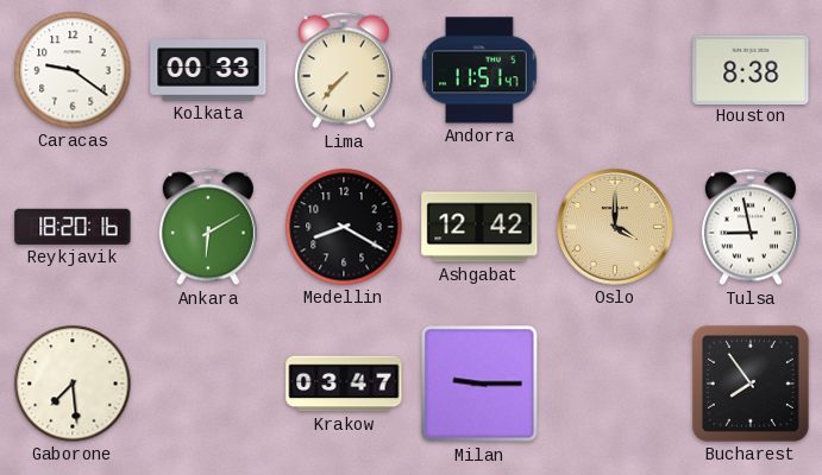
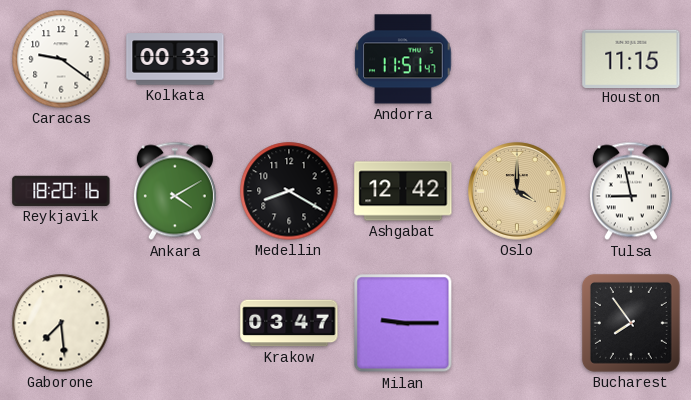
Lima: 7:37 -> none (344, 70)
Houston: 8:38 -> 11:15 (631, 58)
Ankara: 6:10 -> 4:10 (175, 191)
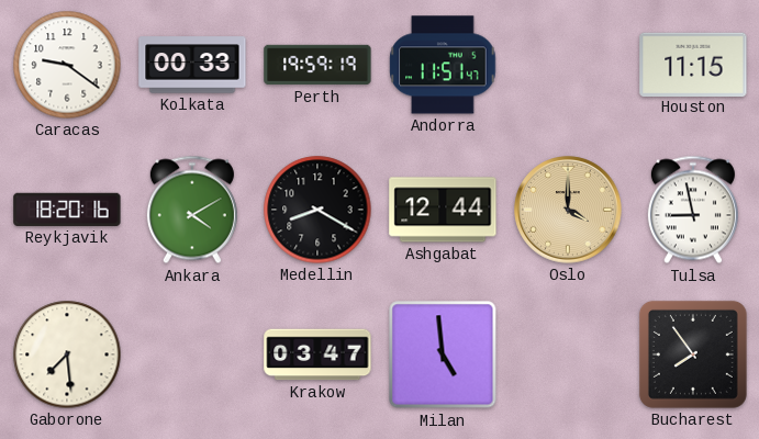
Perth: none -> 19:59 (317, 65)
Ashgabat: 12:42 -> 12:44 (443, 210)
Milan: 9:15 -> 4:59 (443, 354)
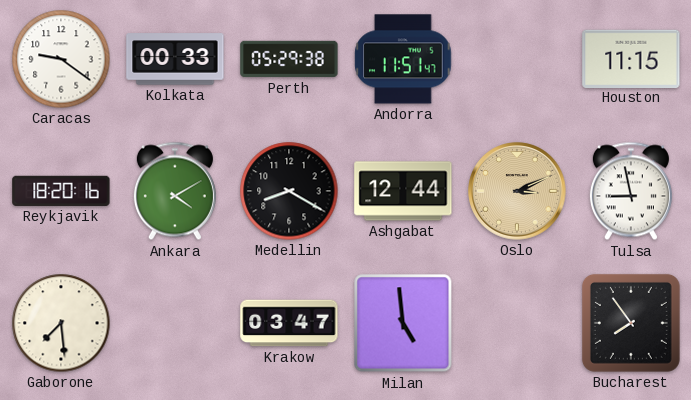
Perth: 19:59 -> 05:29 (289, 59)
Oslo: 4:00 -> 3:11 (517, 191)
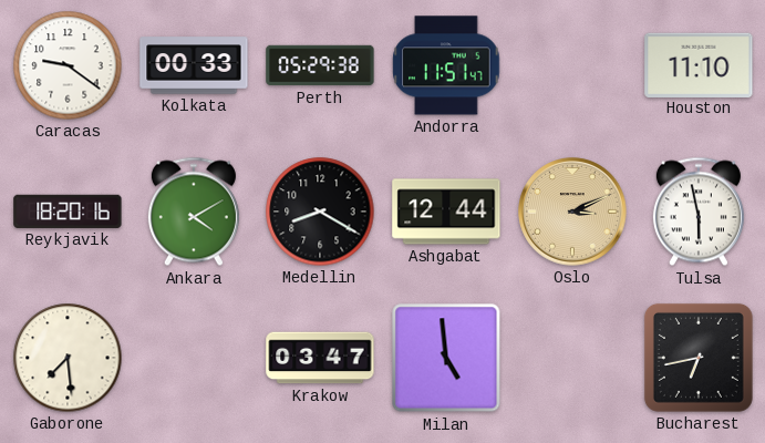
Houston: 11:15 -> 11:10 (699, 64)
Tulsa: 8:58 -> 5:58 (699, 212)
Bucharest: 7:54 -> 6:43 (699, 358)
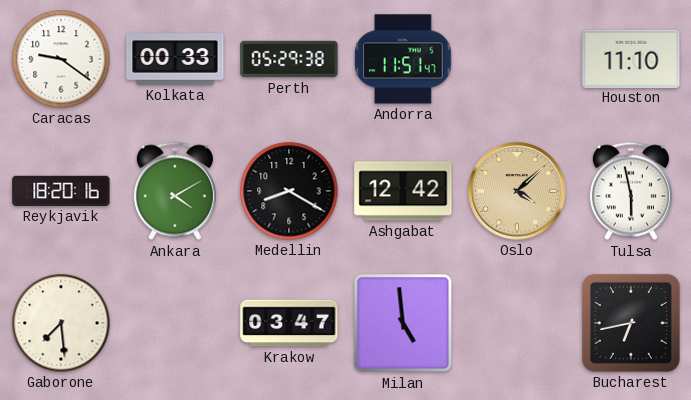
Ashgabat: 12:44 -> 12:42 (403, 191)
Oslo: 3:11 -> 4:08 (517, 191)
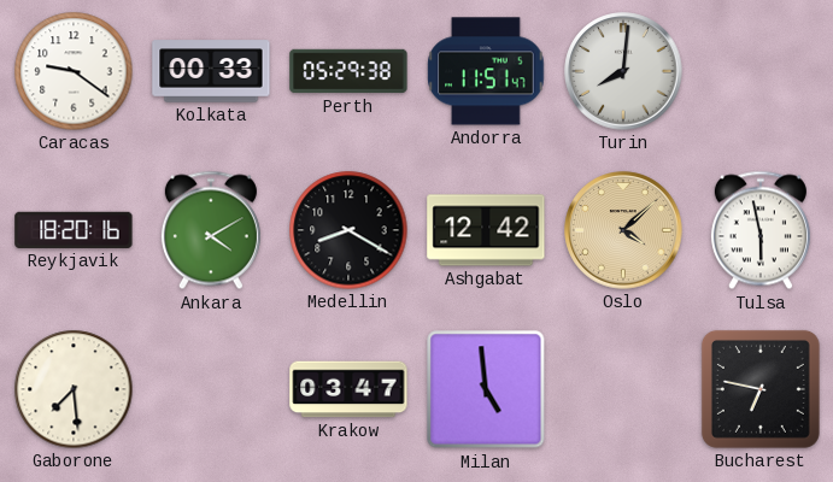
Turin: none -> 8:01 (623, 71)
Houston: 11:10 -> none (631, 58)
Bucharest: 6:43 -> 6:47 (761, 389)
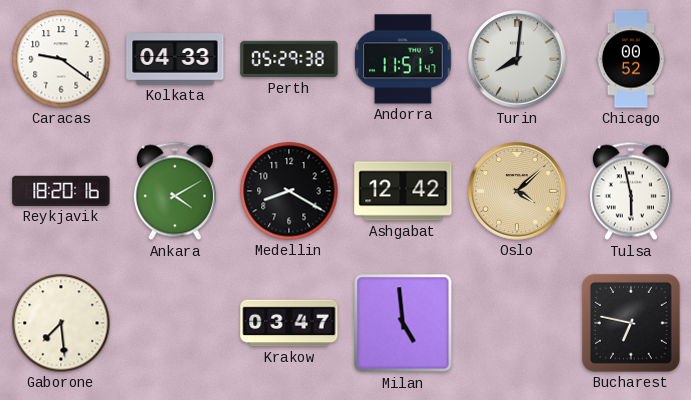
Kolkata: 00:33 -> 04:33 (175, 59)
Chicago: none -> 00:52 (631, 59)
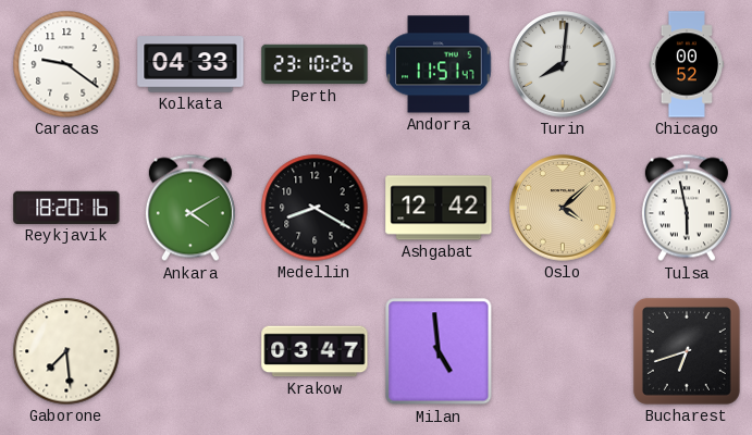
Perth: 05:29 -> 23:10 (315, 64)
Bucharest: 6:47 -> 6:42 (687, 351)
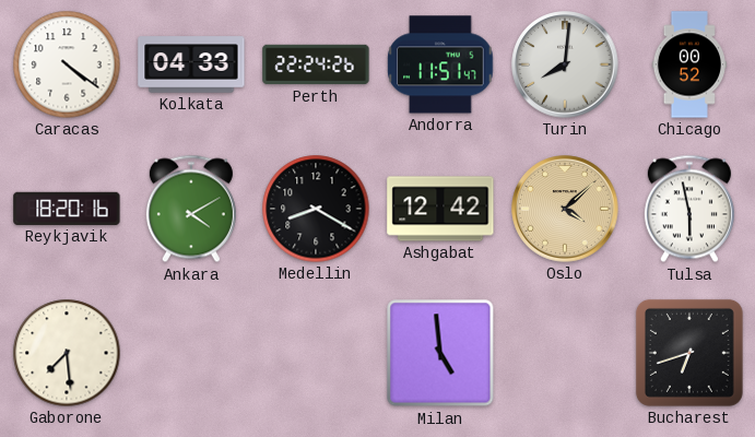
Caracas: 9:21 -> 4:21 (67, 64)
Perth: 23:10 -> 22:24 (316, 64)
Krakow: 03:47 -> none (315, 351)
